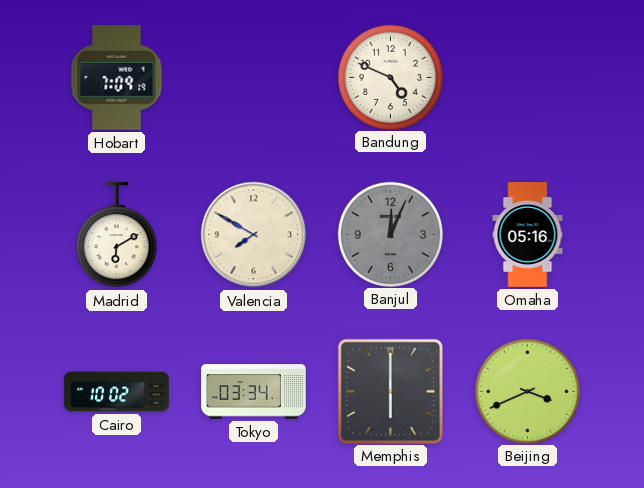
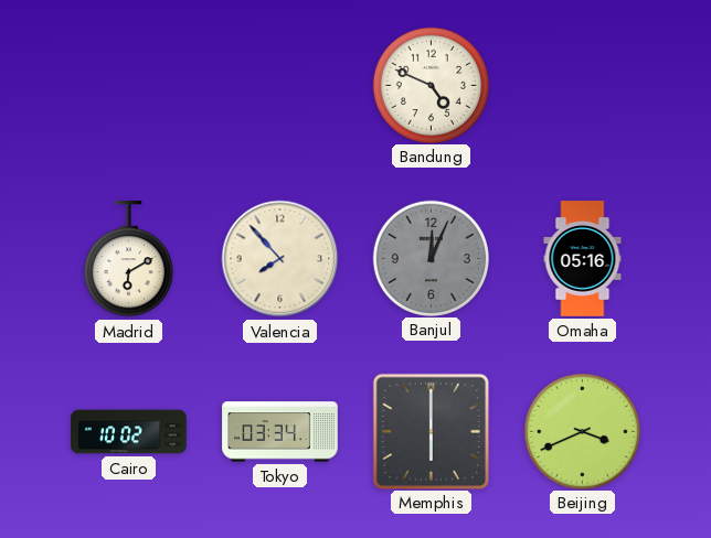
Hobart: 7:09 -> none (117, 78)
Valencia: 7:50 -> 7:53 (280, 259)
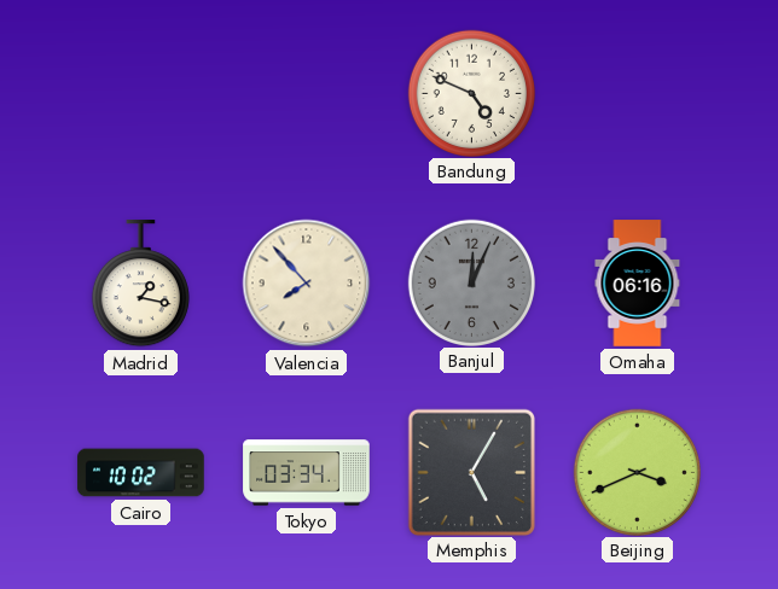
Madrid: 6:10 -> 1:17 (140, 284)
Omaha: 05:16 -> 06:16 (638, 284)
Memphis: 6:00 -> 5:05 (471, 472)
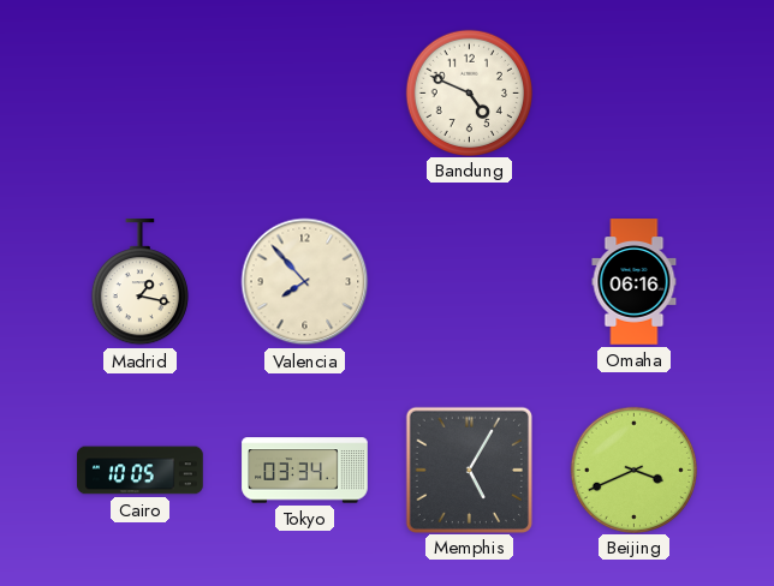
Banjul: 12:04 -> none (471, 282)
Cairo: 10:02 -> 10:05 (141, 471)
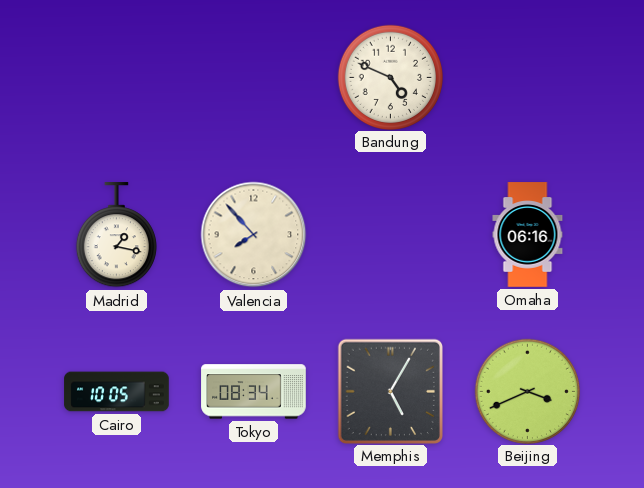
Tokyo: 03:34 -> 08:34 (254, 392)
